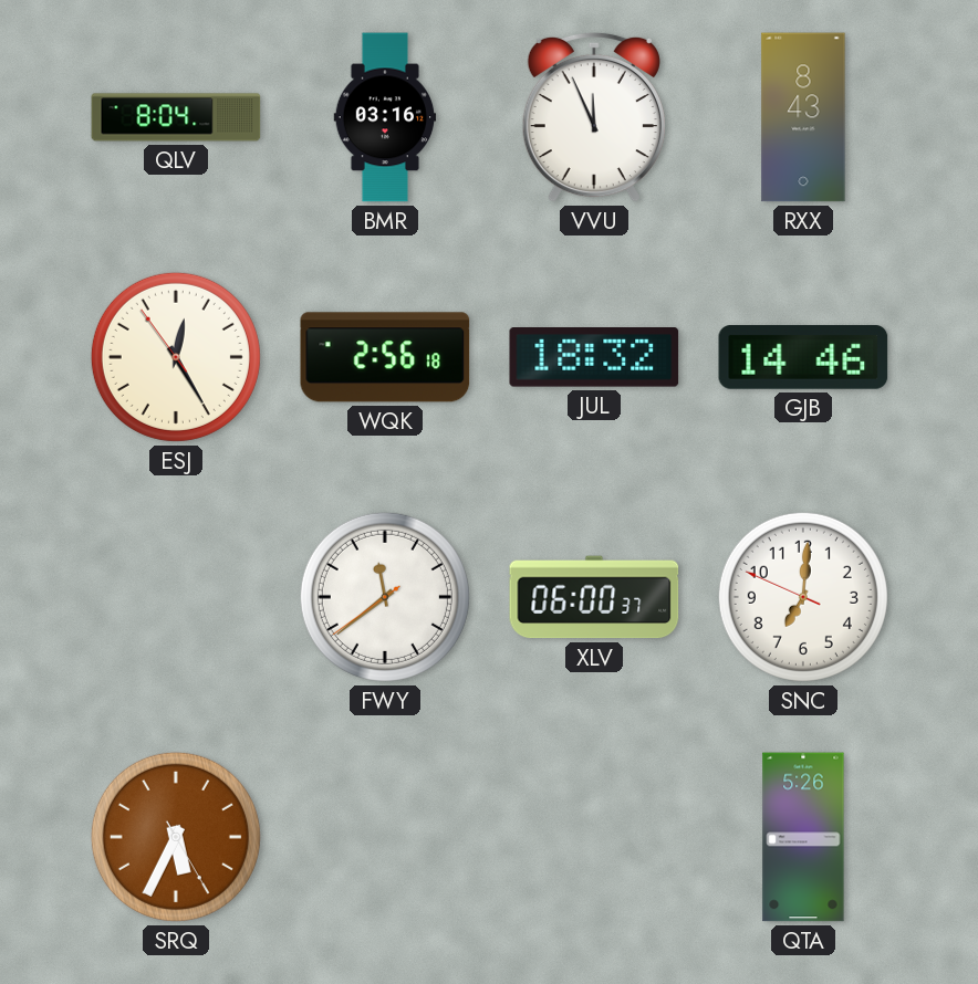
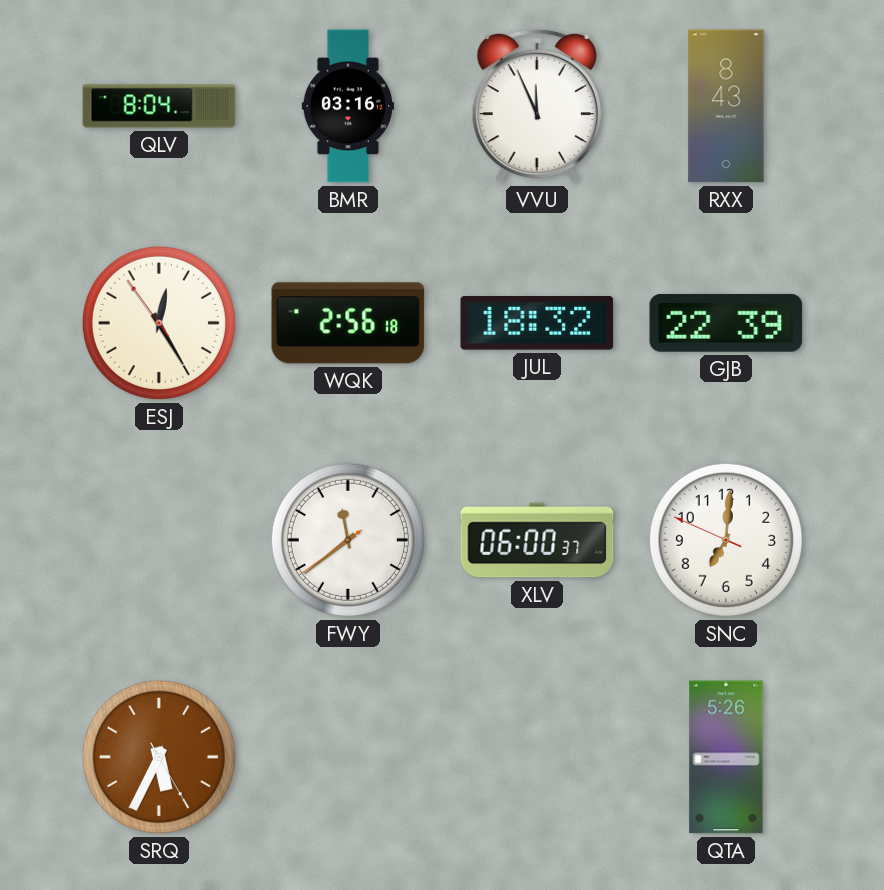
GJB: 14:46 -> 22:39 (726, 323)
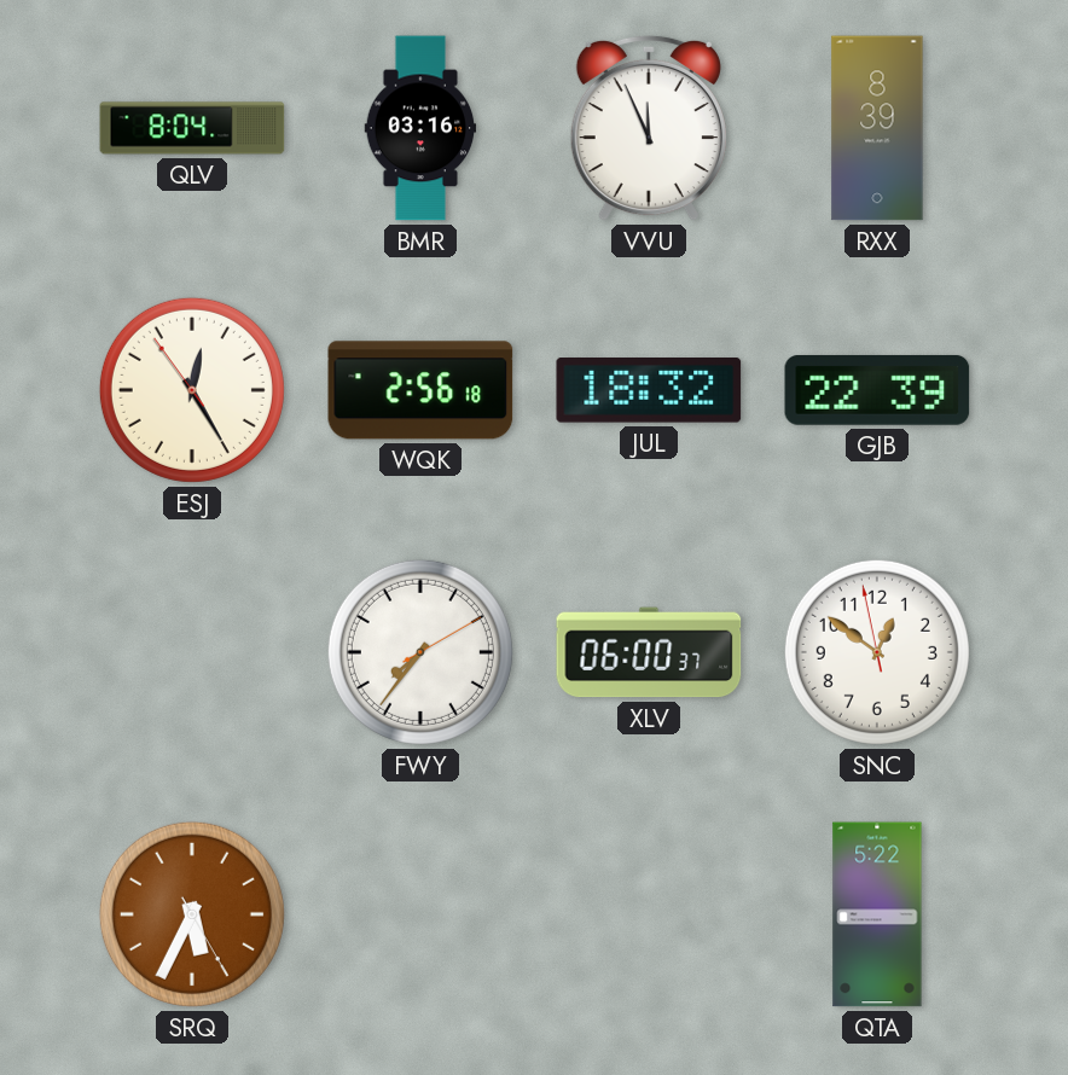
RXX: 8:43 -> 8:39 (877, 128)
FWY: 11:38 -> 7:36 (420, 652)
SNC: 7:00 -> 12:50 (877, 652)
QTA: 5:26 -> 5:22 (877, 914)
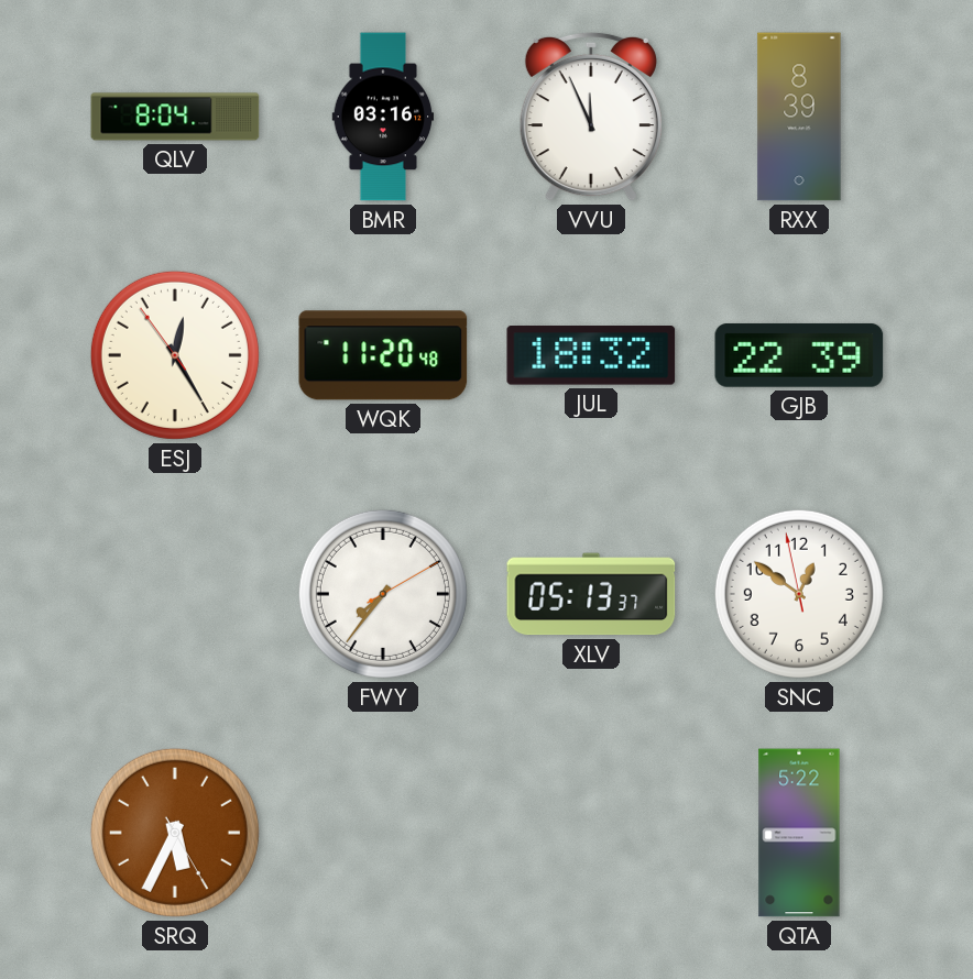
WQK: 2:56 -> 11:20 (383, 355)
XLV: 06:00 -> 05:13 (591, 594)
